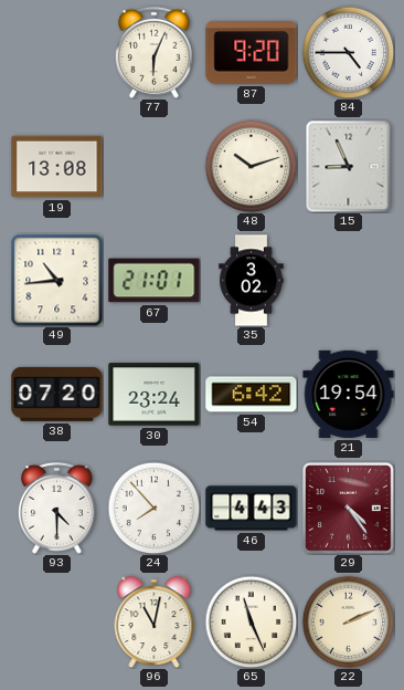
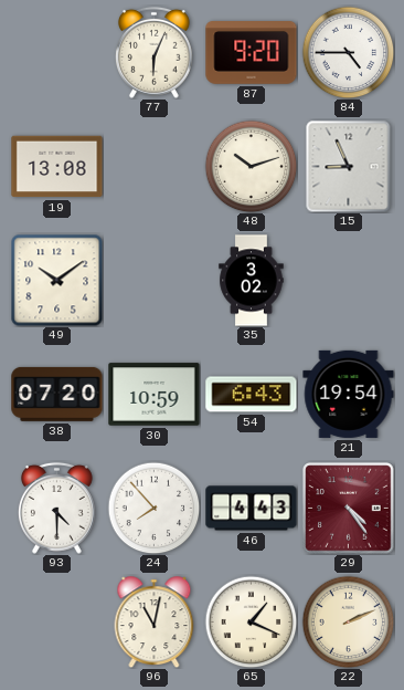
49: 10:44 -> 10:09 (56, 280)
67: 21:01 -> none (155, 281)
30: 23:24 -> 10:59 (155, 395)
54: 6:42 -> 6:43 (252, 395)
65: 11:26 -> 1:19 (251, 621)
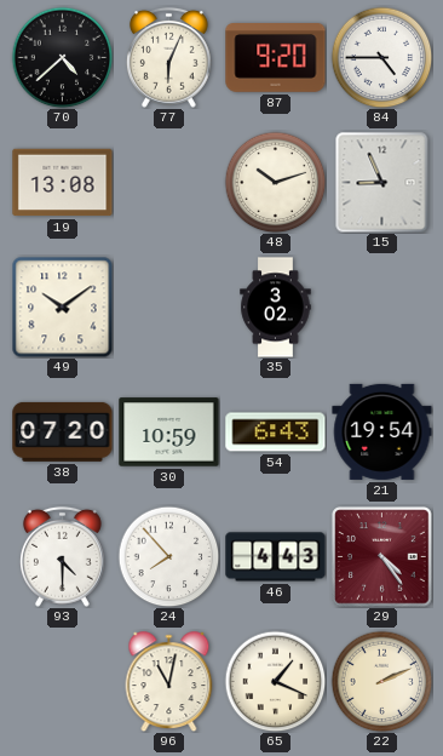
70: none -> 4:38 (62, 57)
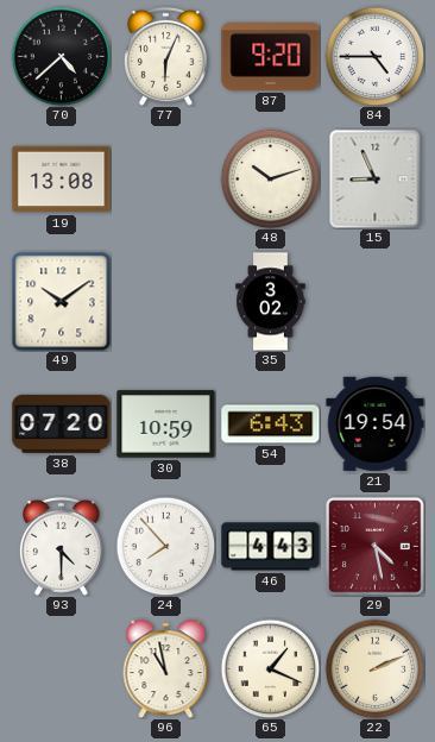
29: 4:24 -> 4:28 (376, 547)
96: 11:02 -> 10:58 (166, 668)
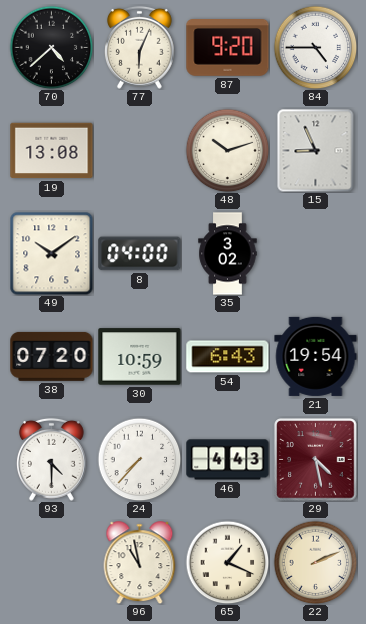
8: none -> 04:00 (140, 254)
24: 7:53 -> 7:37 (139, 459)
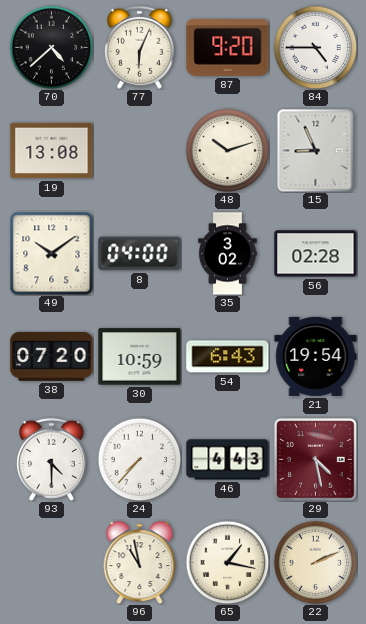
56: none -> 02:28 (316, 254)
65: 1:19 -> 1:17 (227, 562)
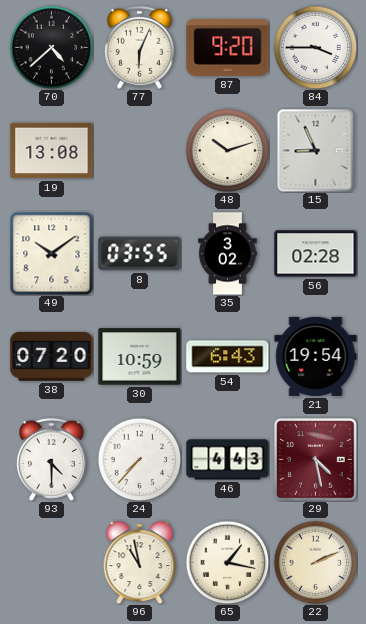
84: 4:45 -> 3:45 (315, 47)
8: 04:00 -> 03:55 (140, 254)
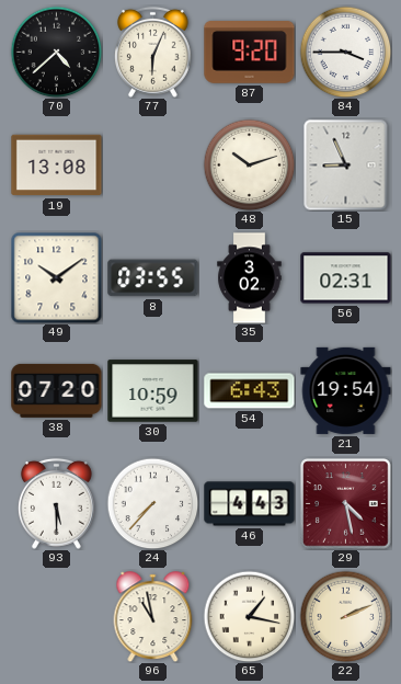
56: 02:28 -> 02:31 (346, 278)
93: 4:30 -> 5:30 (56, 503)
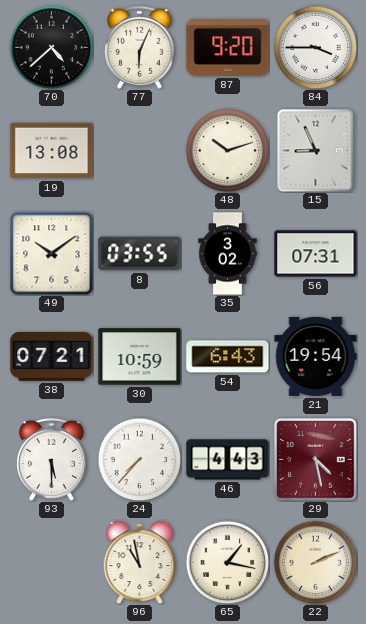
56: 02:31 -> 07:31 (316, 254)
38: 07:20 -> 07:21 (52, 356)
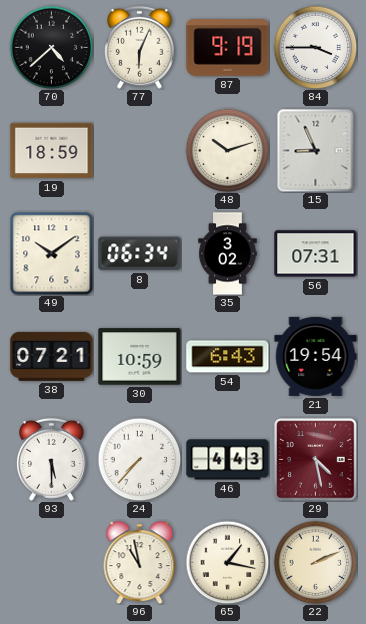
87: 9:20 -> 9:19 (228, 48)
19: 13:08 -> 18:59 (52, 151)
8: 03:55 -> 06:34 (140, 254)
